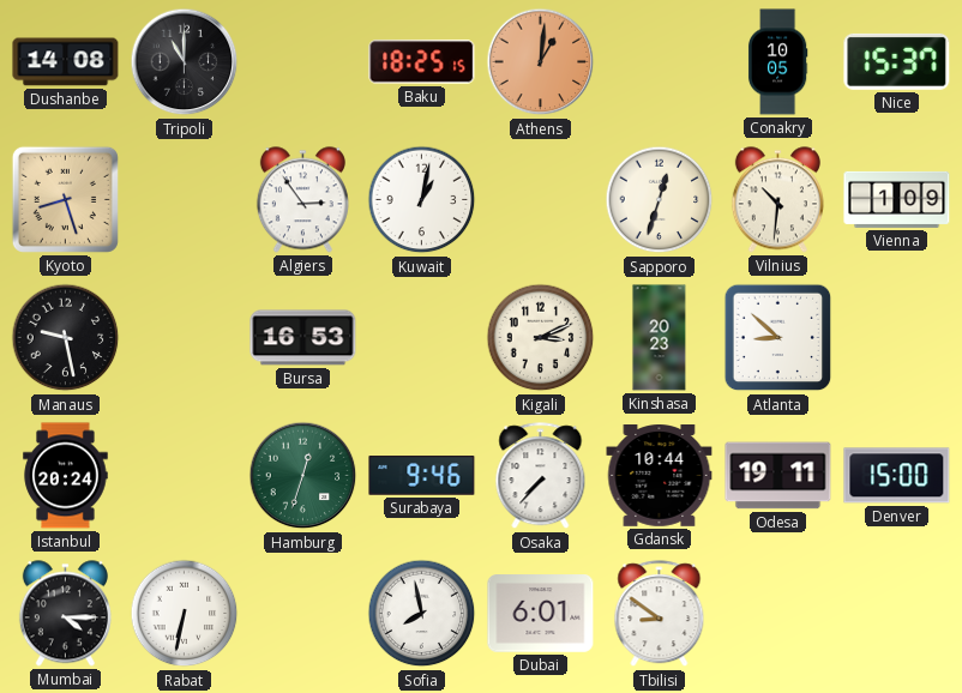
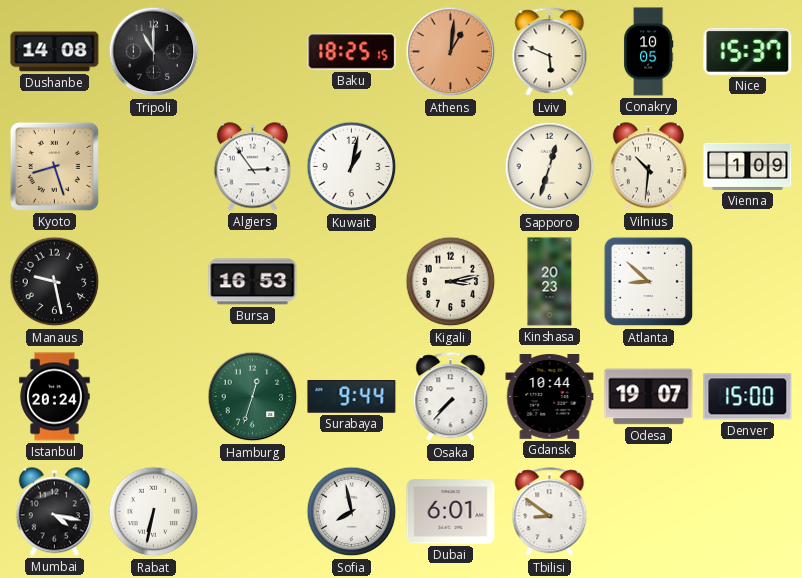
Lviv: none -> 5:49 (550, 52)
Kigali: 3:11 -> 3:13 (451, 282)
Surabaya: 9:46 -> 9:44 (352, 397)
Odesa: 19:11 -> 19:07 (649, 397)
Mumbai: 4:15 -> 4:17 (54, 512)
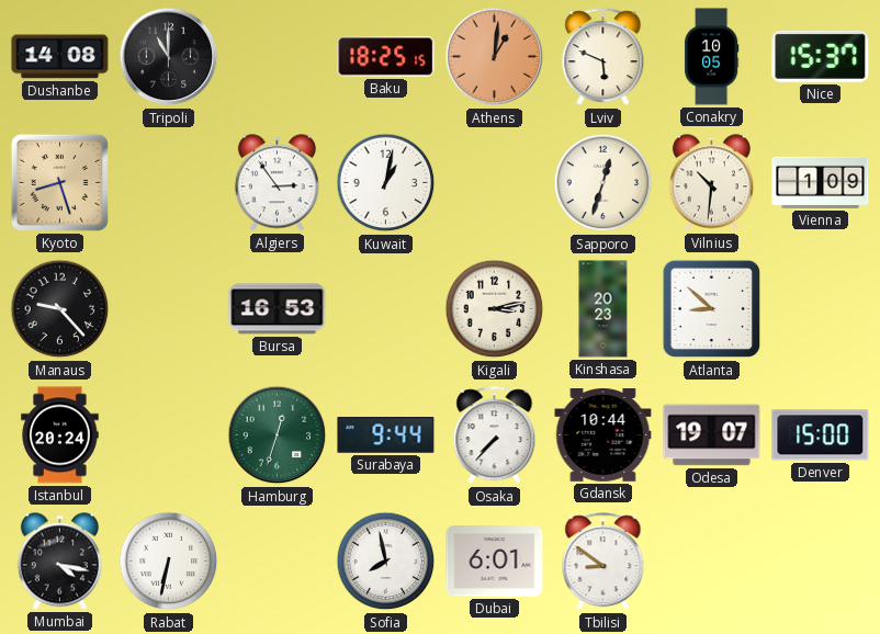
Manaus: 9:28 -> 9:23 (60, 309)
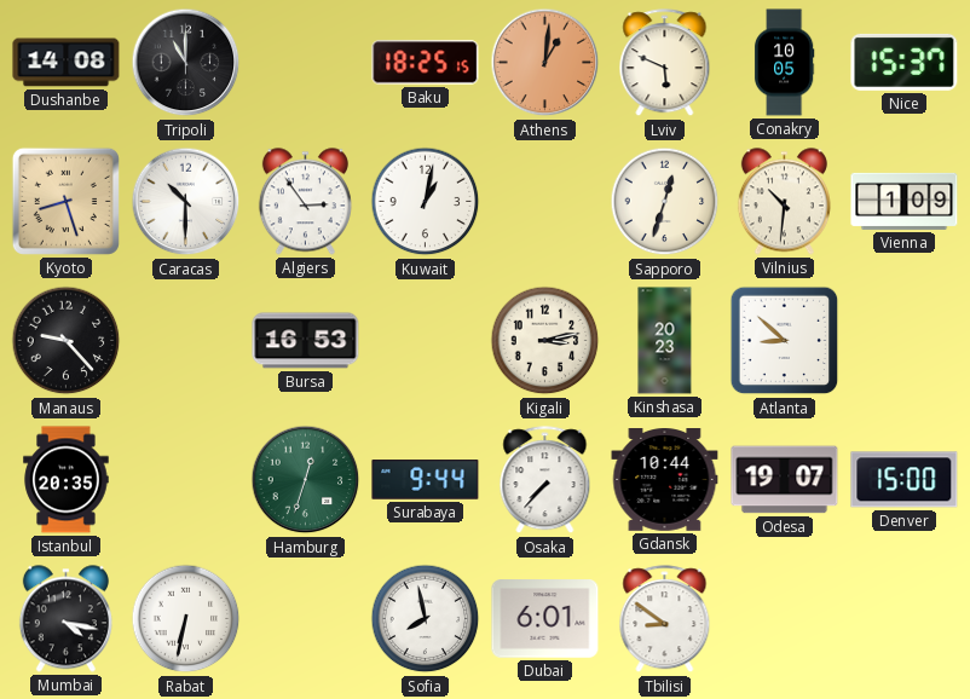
Caracas: none -> 10:30 (186, 202)
Istanbul: 20:24 -> 20:35 (67, 480)
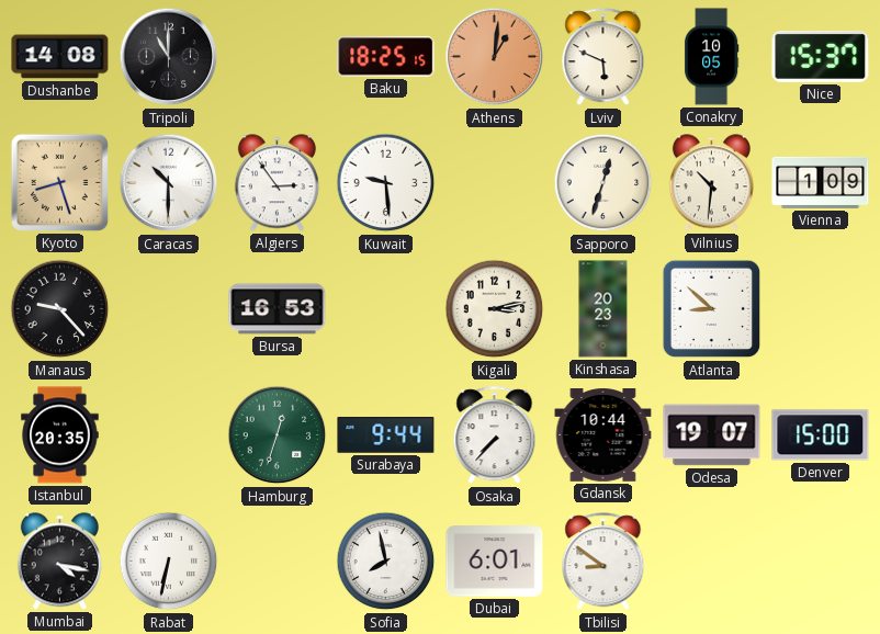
Kuwait: 1:02 -> 9:29 (386, 183)
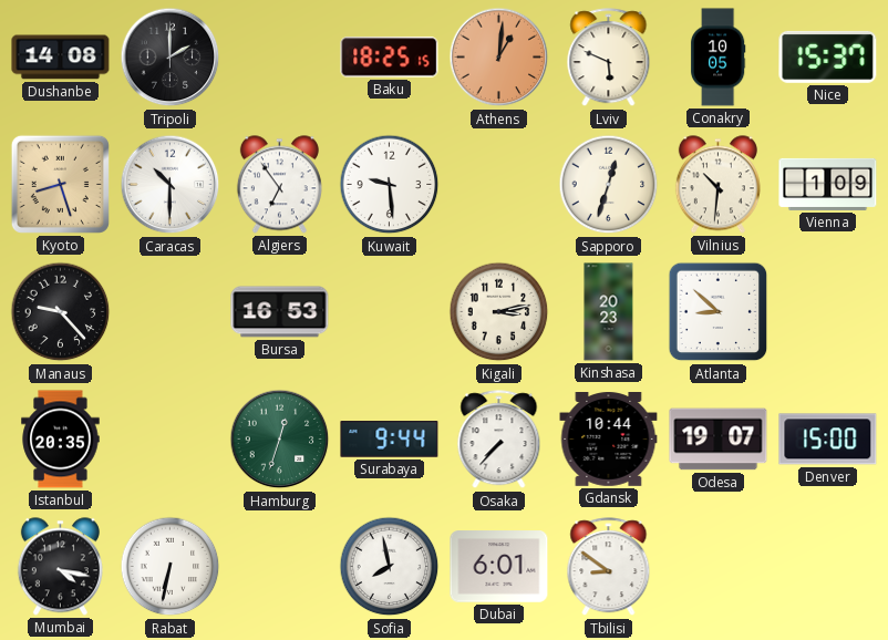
Tripoli: 11:00 -> 2:00 (171, 58)
Algiers: 2:54 -> 6:54 (279, 185)
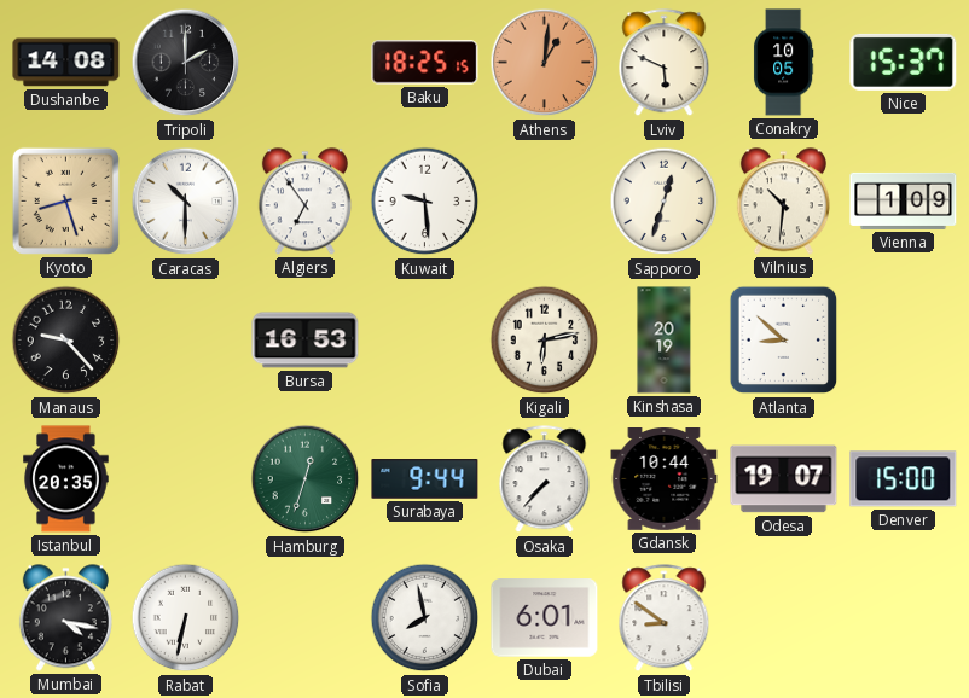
Kigali: 3:13 -> 6:13 (545, 341)
Kinshasa: 20:23 -> 20:19 (665, 341)
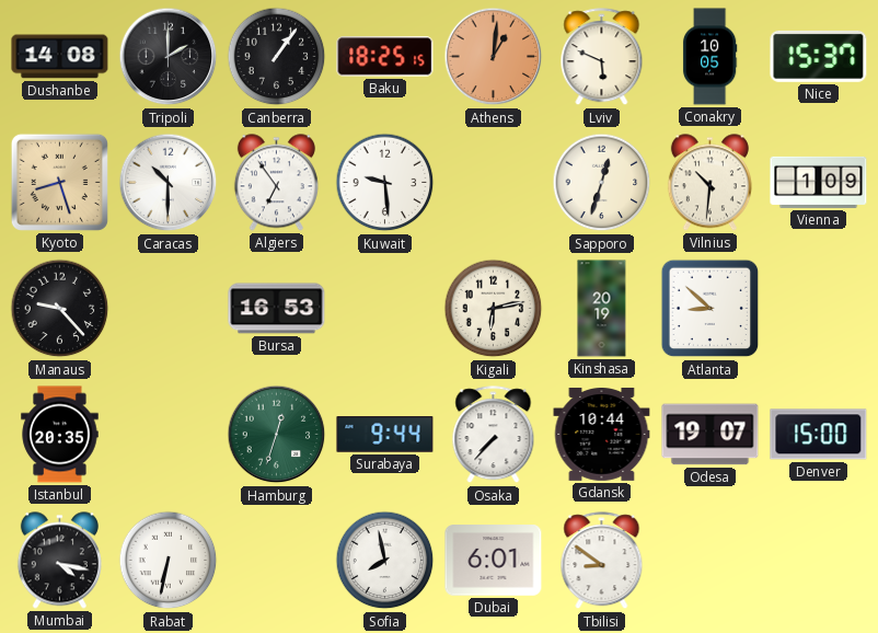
Canberra: none -> 1:06 (277, 57)
